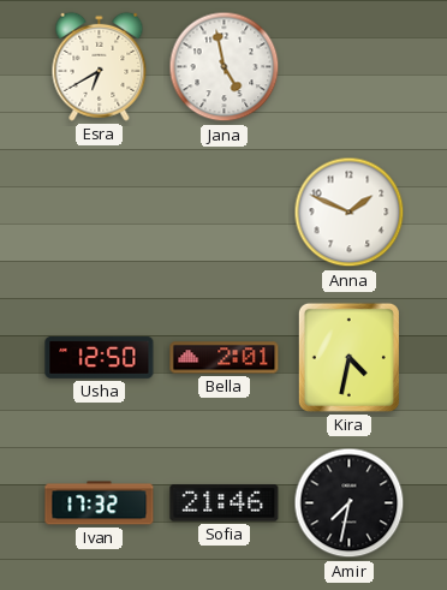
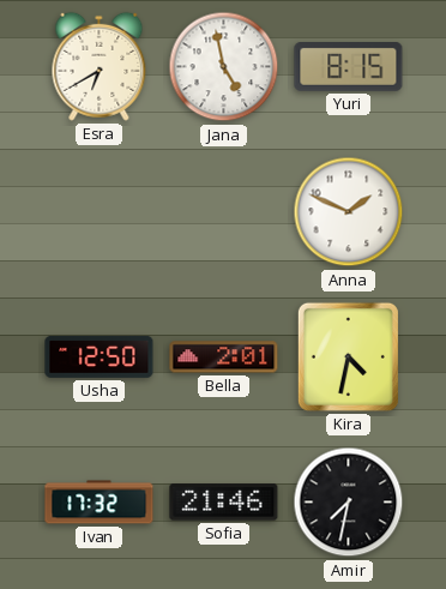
Yuri: none -> 8:15 (349, 67)
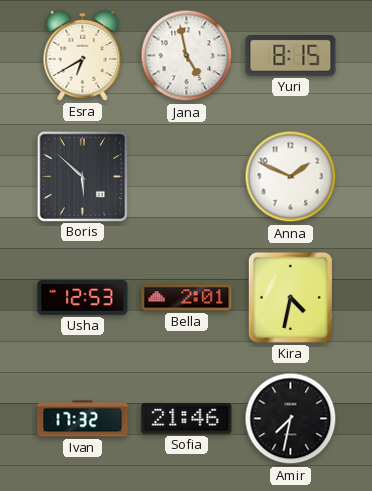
Boris: none -> 5:52 (82, 176)
Usha: 12:50 -> 12:53 (83, 297)
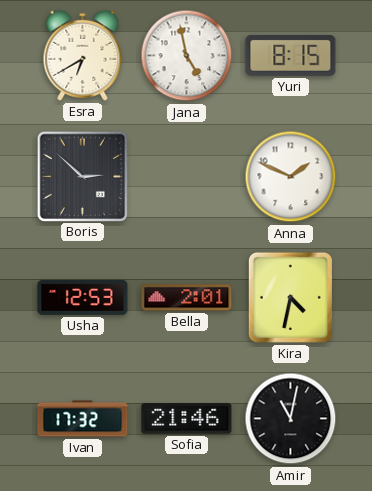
Boris: 5:52 -> 2:52 (82, 176)
Amir: 7:32 -> 11:02 (291, 419)
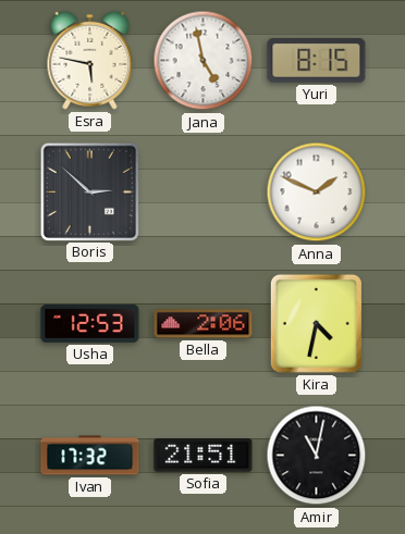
Esra: 6:40 -> 5:47 (90, 60)
Bella: 2:01 -> 2:06 (204, 324)
Sofia: 21:46 -> 21:51 (204, 456)
